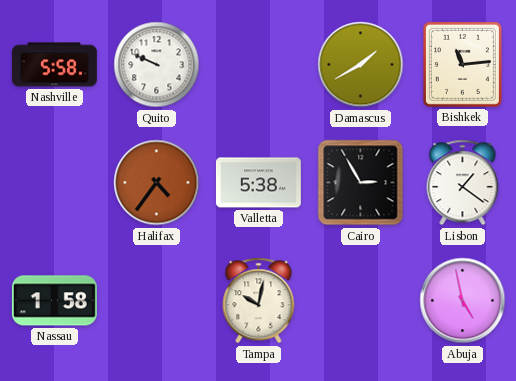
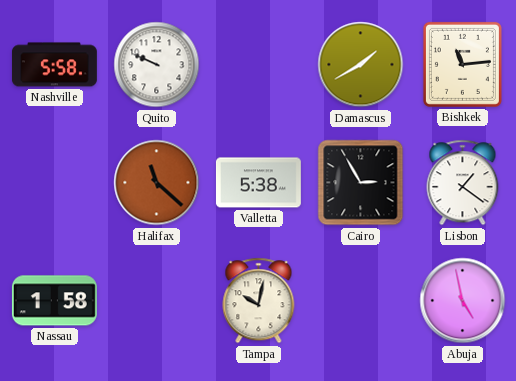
Halifax: 4:36 -> 11:22 (157, 183)
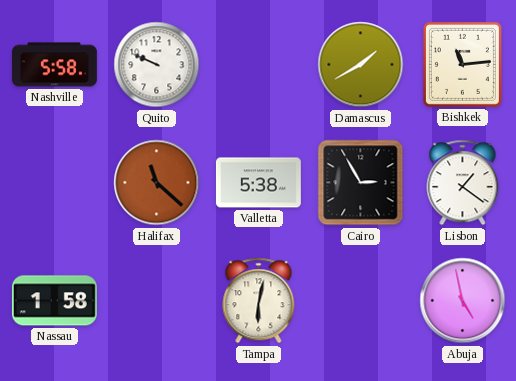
Tampa: 10:02 -> 6:02 (259, 301)
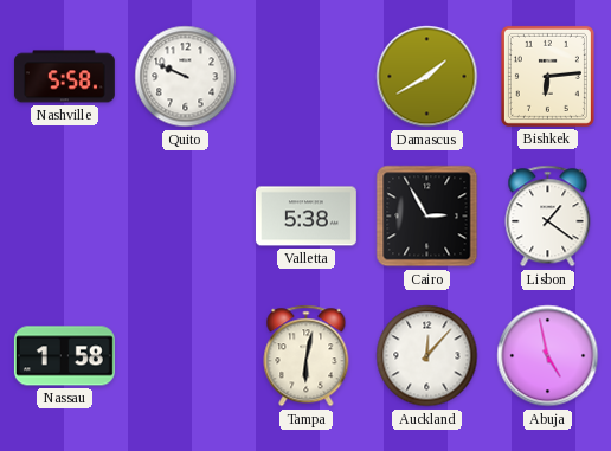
Bishkek: 11:14 -> 6:14 (547, 76)
Halifax: 11:22 -> none (157, 183)
Auckland: none -> 12:07 (427, 356)
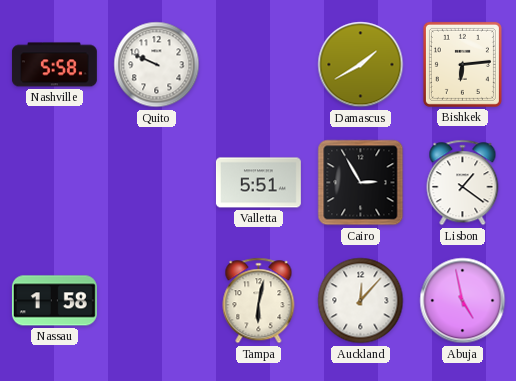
Valletta: 5:38 -> 5:51 (258, 183)
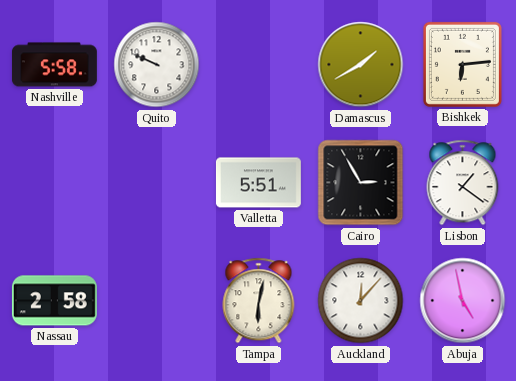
Nassau: 1:58 -> 2:58 (54, 301)
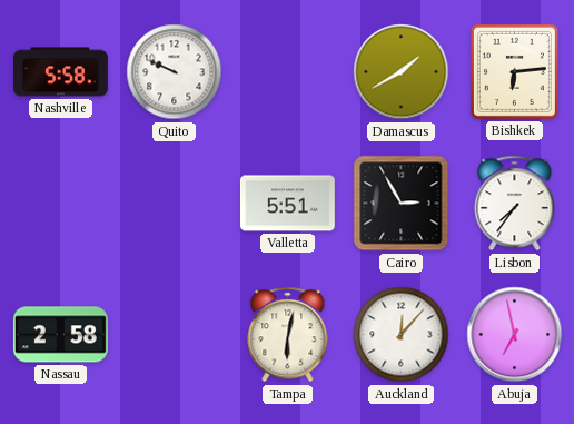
Lisbon: 1:21 -> 7:36 (515, 204)
Abuja: 4:58 -> 6:58 (515, 335)
